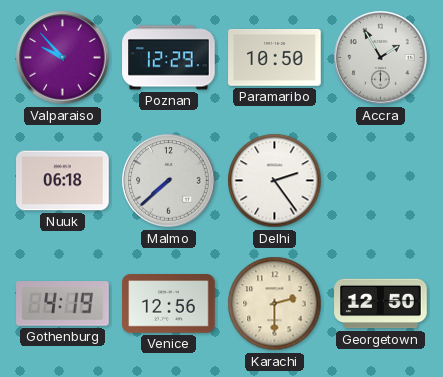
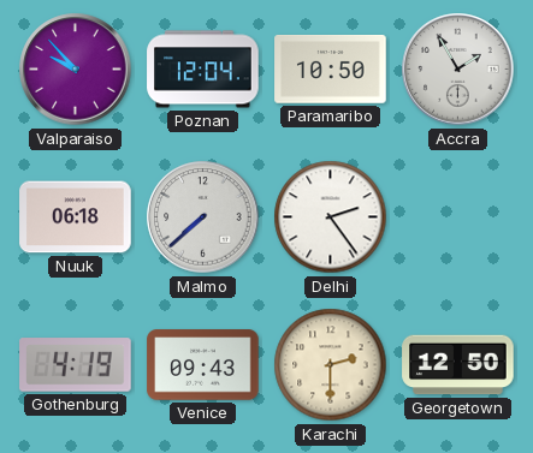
Poznan: 12:29 -> 12:04 (203, 70)
Venice: 12:56 -> 09:43 (203, 365)
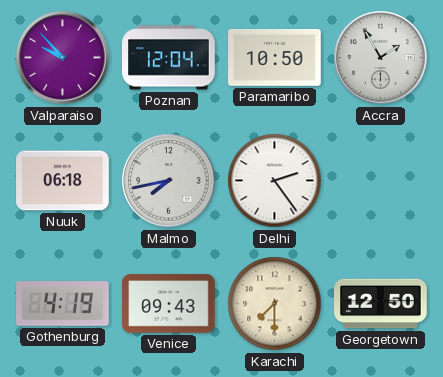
Malmo: 7:38 -> 7:43 (169, 181)
Karachi: 2:30 -> 7:30 (275, 304)
